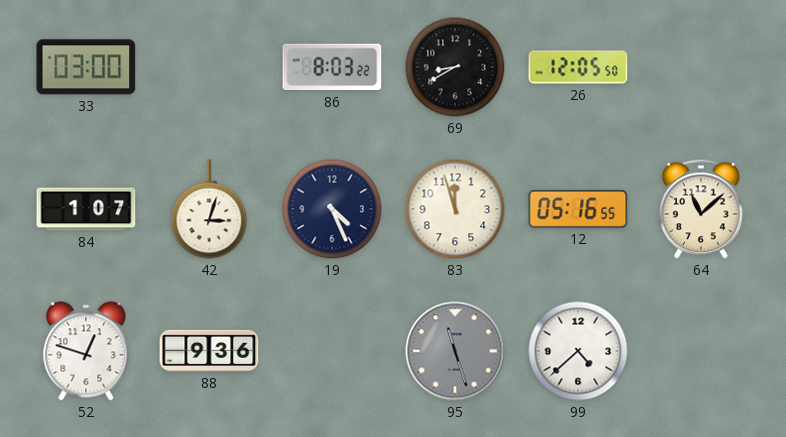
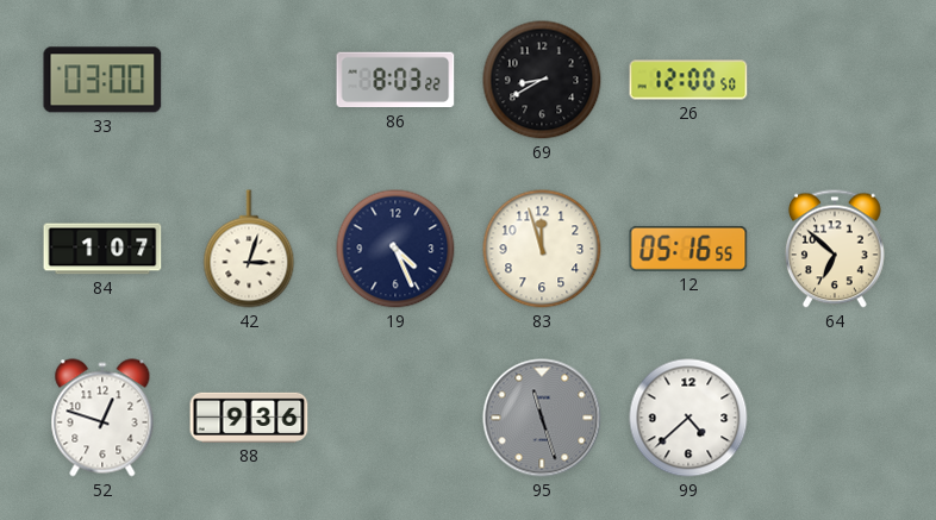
26: 12:05 -> 12:00 (688, 80)
64: 11:08 -> 6:52 (836, 249)
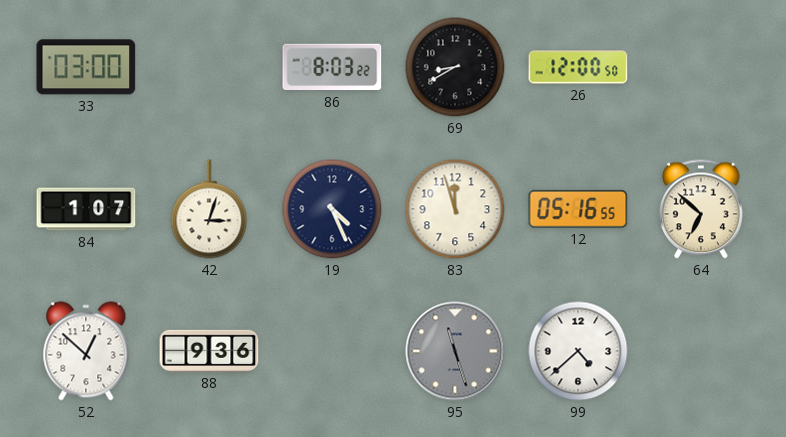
52: 12:48 -> 12:52 (86, 351)
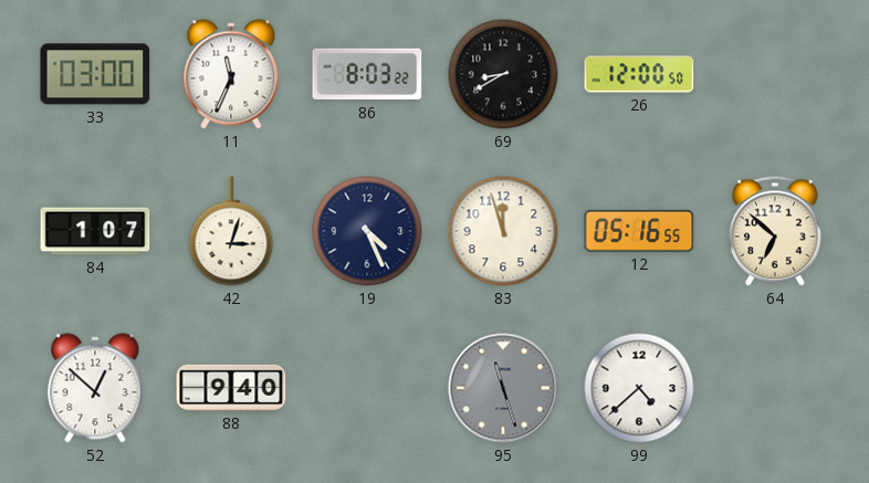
11: none -> 11:34 (231, 74)
88: 9:36 -> 9:40 (231, 388)
